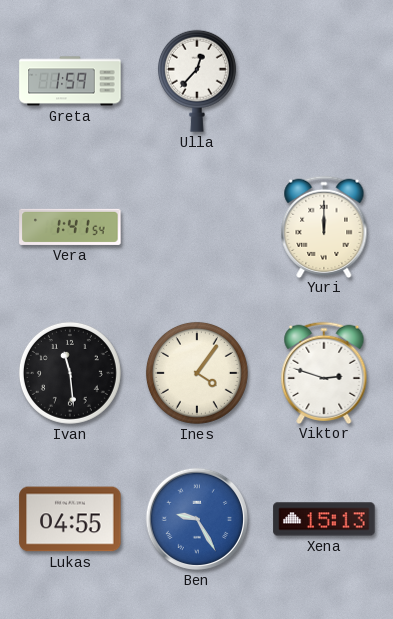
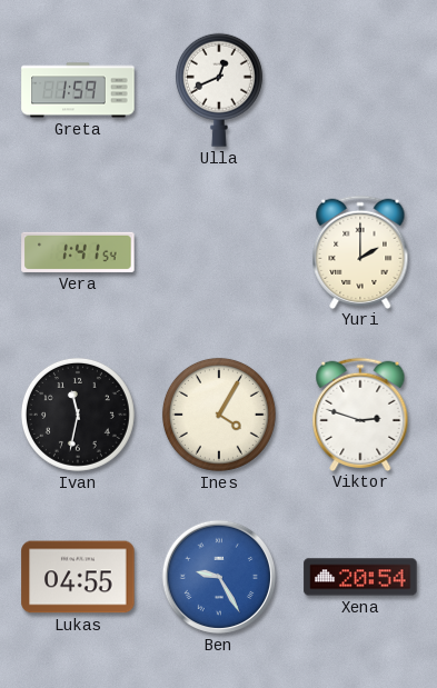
Ulla: 12:37 -> 12:41 (219, 90)
Yuri: 12:00 -> 2:00 (360, 251)
Ivan: 11:29 -> 11:32 (78, 415)
Ines: 4:06 -> 4:05 (219, 415)
Xena: 15:13 -> 20:54 (360, 577)
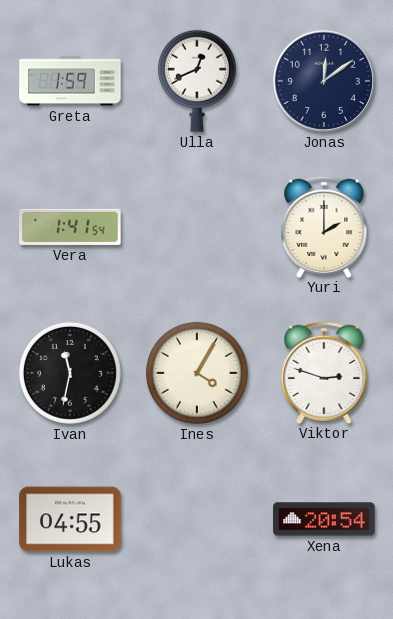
Jonas: none -> 12:09 (324, 81)
Ben: 9:25 -> none (219, 577)
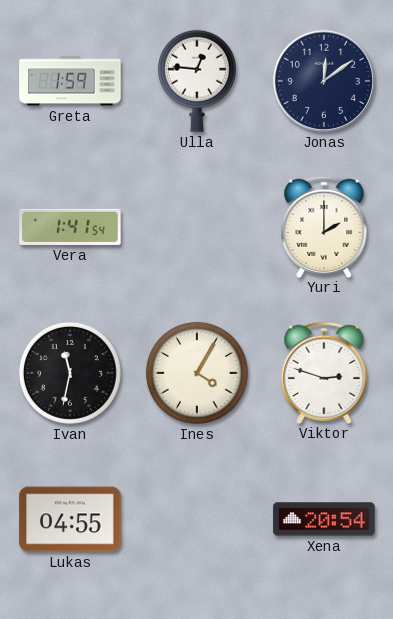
Ulla: 12:41 -> 12:46 (197, 81)
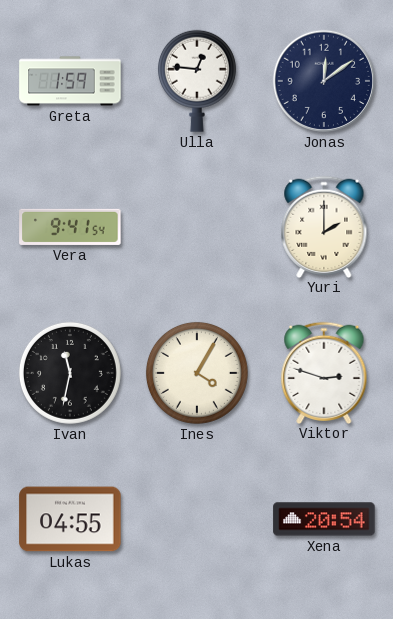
Vera: 1:41 -> 9:41 (70, 227)
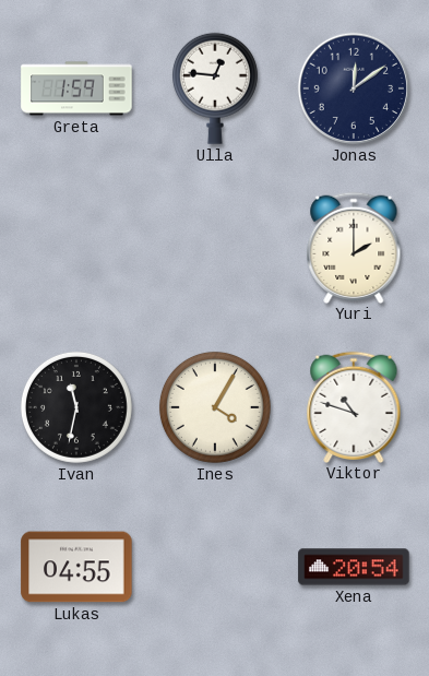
Vera: 9:41 -> none (70, 227)
Viktor: 2:48 -> 10:48 (354, 406)
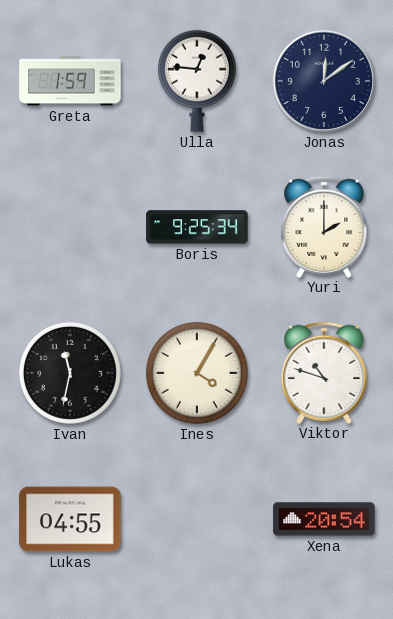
Boris: none -> 9:25 (197, 227)
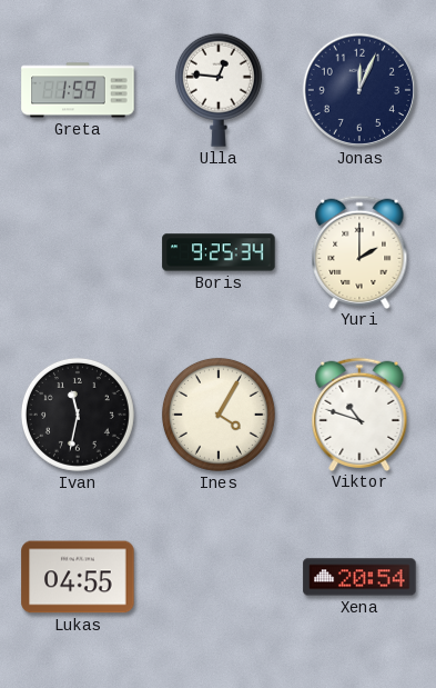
Jonas: 12:09 -> 12:04 (359, 90)
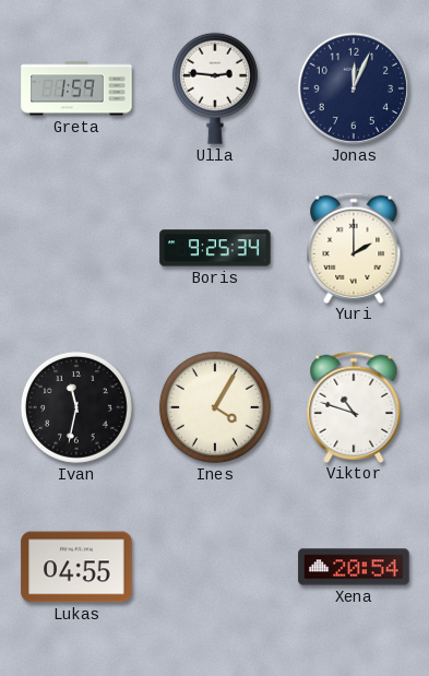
Ulla: 12:46 -> 2:46 (215, 88)
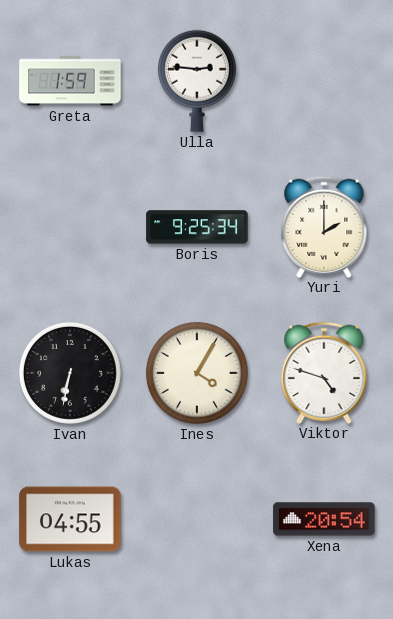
Jonas: 12:04 -> none (354, 88)
Ivan: 11:32 -> 6:32 (70, 373)
Viktor: 10:48 -> 4:48 (324, 372)
